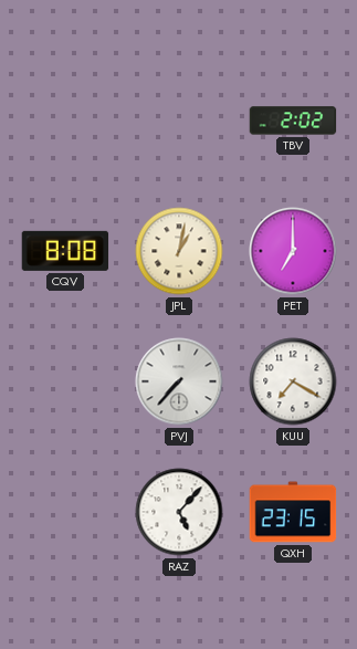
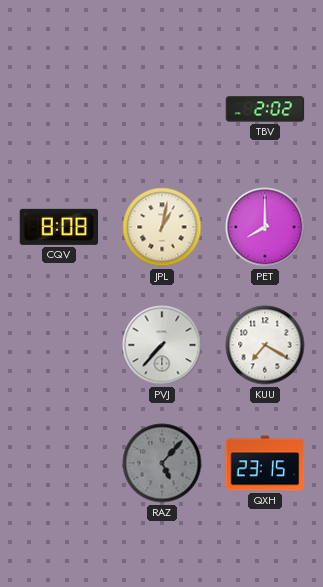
PET: 7:00 -> 8:00 (265, 227)
RAZ dial: white -> grey (162, 463)
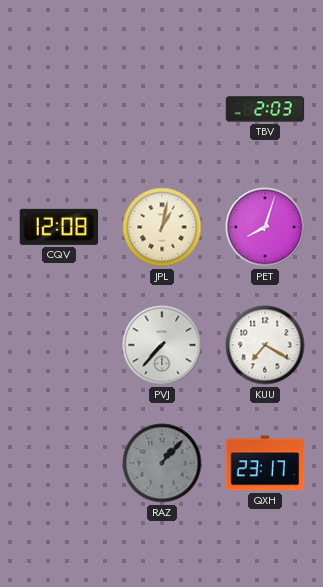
TBV: 2:02 -> 2:03 (265, 109)
CQV: 8:08 -> 12:08 (59, 227)
PET: 8:00 -> 8:03 (265, 227)
RAZ: 5:07 -> 1:07 (162, 463)
QXH: 23:15 -> 23:17 (265, 463)
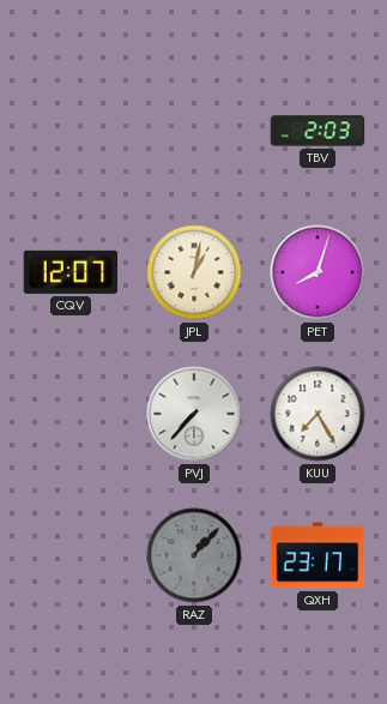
CQV: 12:08 -> 12:07 (71, 272)
KUU: 7:20 -> 7:25 (318, 414)
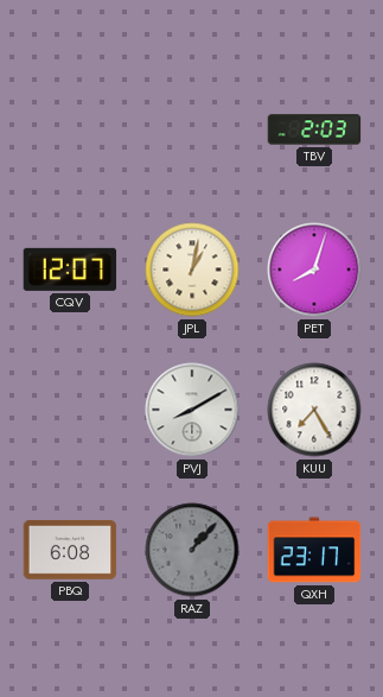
PVJ: 7:37 -> 8:10 (192, 410)
PBQ: none -> 6:08 (70, 550)
